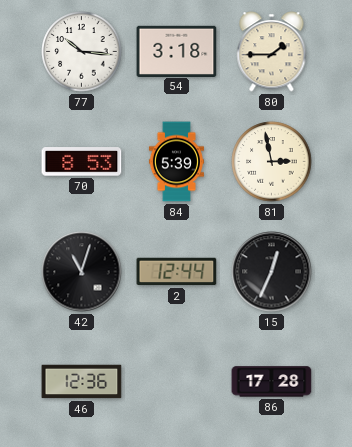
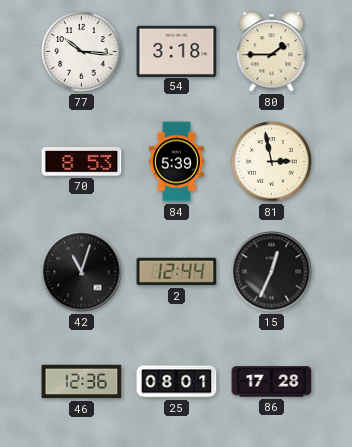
25: none -> 08:01 (177, 382)
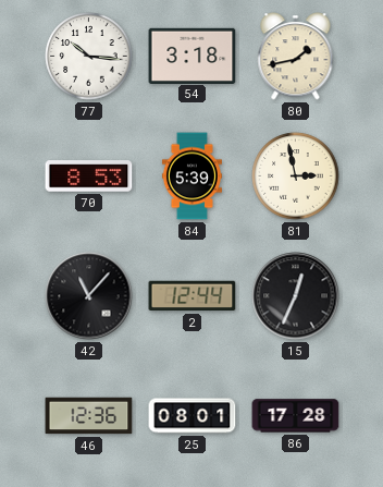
80: 1:45 -> 1:43 (296, 57)
42: 11:03 -> 11:07 (89, 296)
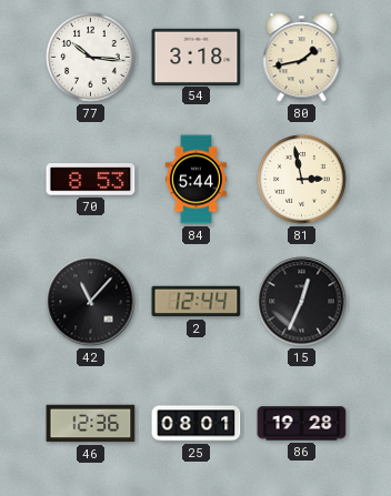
84: 5:39 -> 5:44 (195, 180)
86: 17:28 -> 19:28 (302, 424)
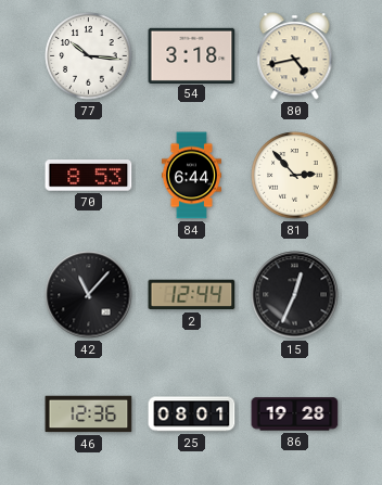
80: 1:43 -> 4:43 (295, 56)
84: 5:44 -> 6:44 (191, 176)
81: 2:58 -> 2:53 (295, 176)
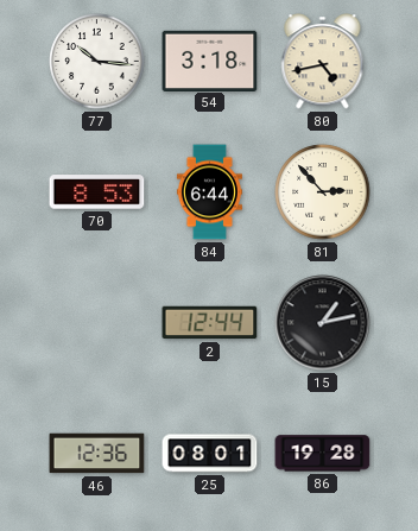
42: 11:07 -> none (89, 295)
15: 12:34 -> 1:13 (323, 323)
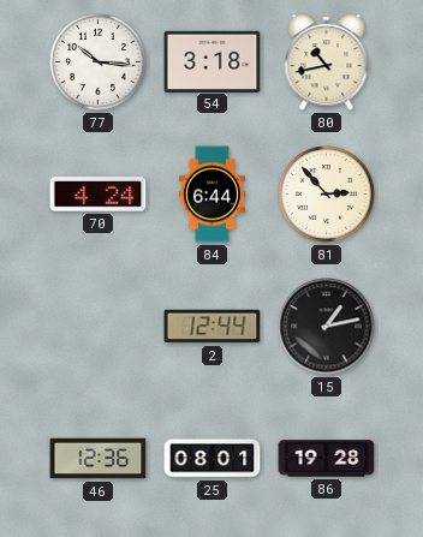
80: 4:43 -> 10:43 (327, 62)
70: 8:53 -> 4:24 (99, 195)
